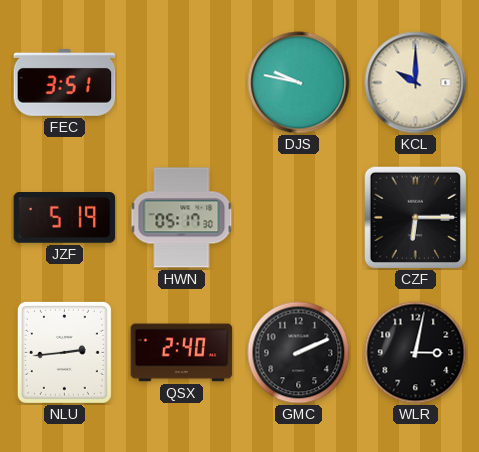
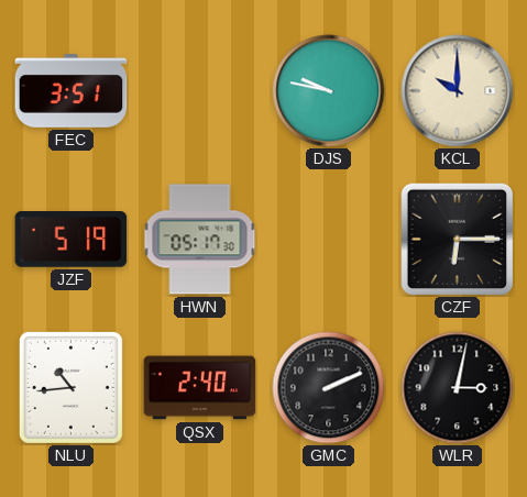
NLU: 2:44 -> 10:44 (70, 387)
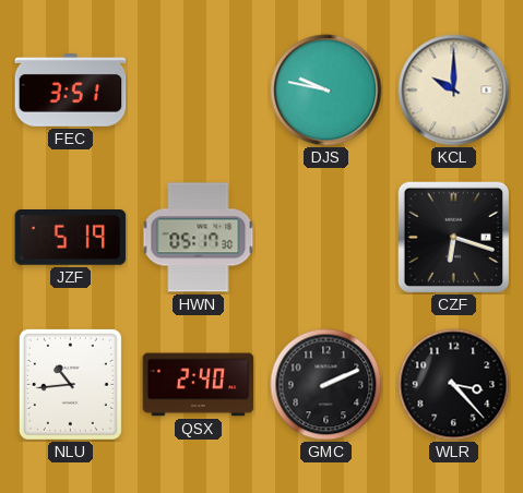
CZF: 6:15 -> 6:18 (453, 237)
WLR: 3:02 -> 3:23 (454, 385)
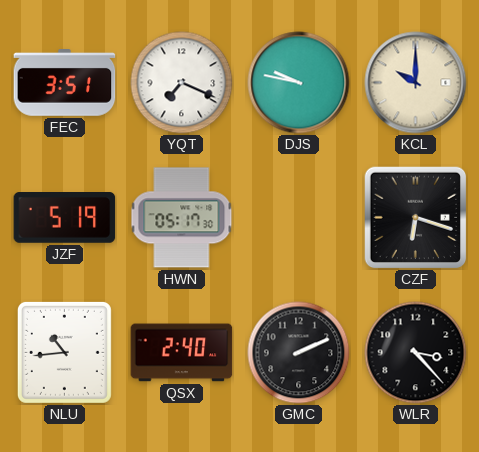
YQT: none -> 7:19 (182, 83)
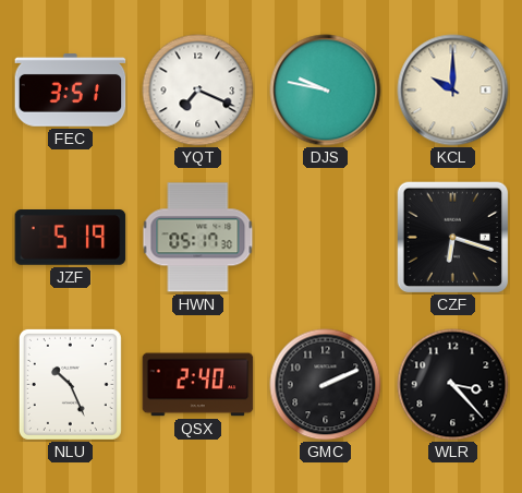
NLU: 10:44 -> 10:26 (70, 384)
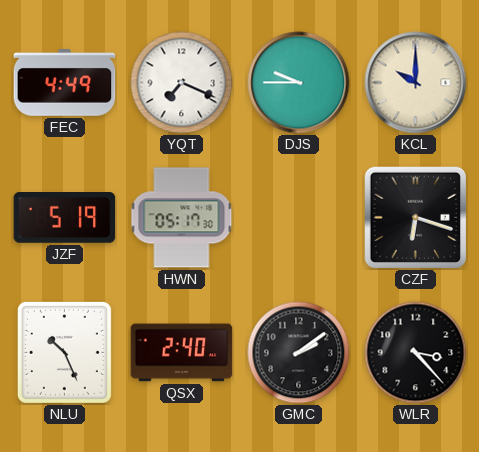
FEC: 3:51 -> 4:49 (65, 83)
DJS: 9:47 -> 9:45 (299, 83)
GMC: 2:11 -> 2:09 (299, 353)
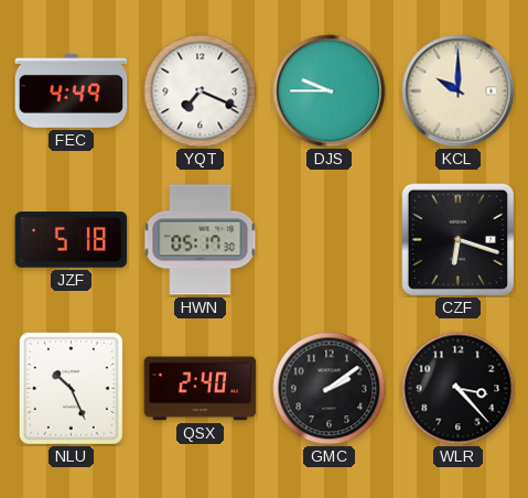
JZF: 5:19 -> 5:18 (72, 240)
